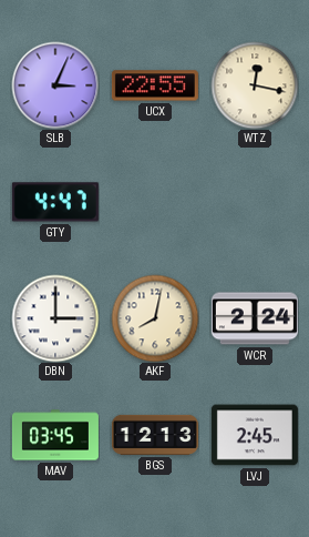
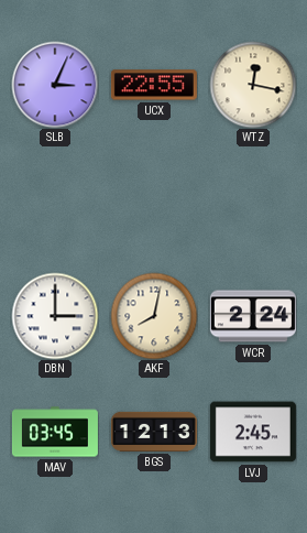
GTY: 4:47 -> none (55, 202)
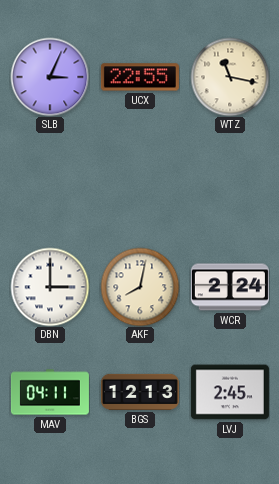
WTZ: 12:17 -> 11:17 (230, 77)
MAV: 03:45 -> 04:11 (50, 392)
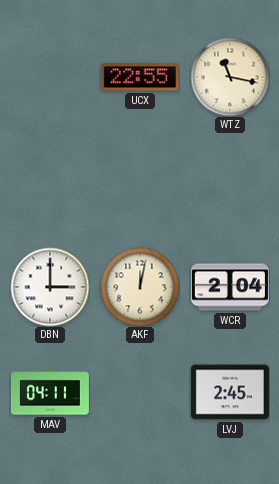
SLB: 3:04 -> none (50, 77)
AKF: 8:02 -> 12:02 (140, 287)
WCR: 2:24 -> 2:04 (230, 287)
BGS: 12:13 -> none (140, 392)
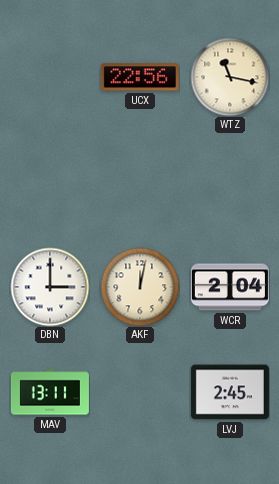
UCX: 22:55 -> 22:56 (140, 77)
MAV: 04:11 -> 13:11 (50, 392)
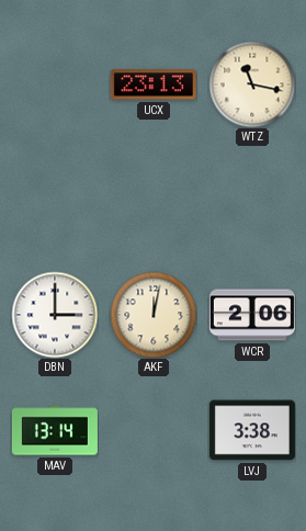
UCX: 22:56 -> 23:13 (154, 84)
WCR: 2:04 -> 2:06 (252, 315)
MAV: 13:11 -> 13:14 (55, 430)
LVJ: 2:45 -> 3:38 (252, 430)
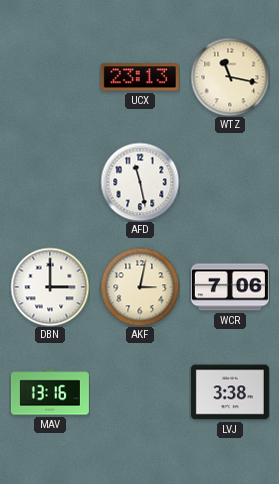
AFD: none -> 11:28 (140, 182)
AKF: 12:02 -> 3:02 (140, 287)
WCR: 2:06 -> 7:06 (230, 287)
MAV: 13:14 -> 13:16 (50, 392)
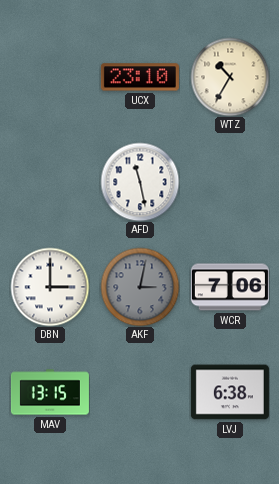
UCX: 23:13 -> 23:10 (140, 77)
WTZ: 11:17 -> 10:35 (230, 77)
AKF dial: cream -> grey (140, 287)
MAV: 13:16 -> 13:15 (50, 392)
LVJ: 3:38 -> 6:38 (230, 392)
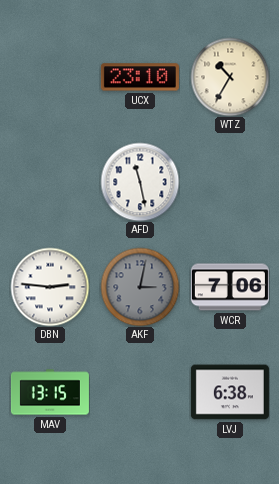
DBN: 3:00 -> 2:46 (50, 287)
